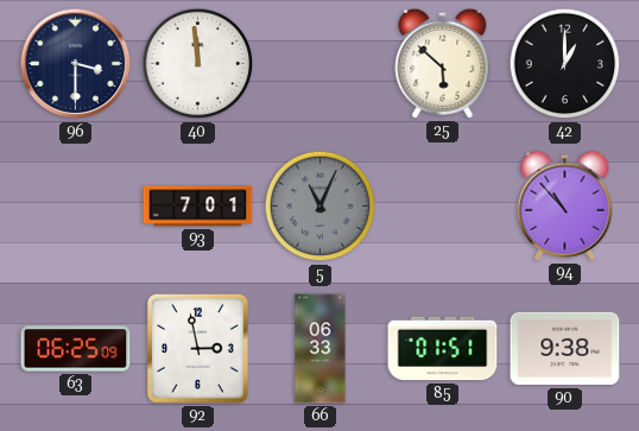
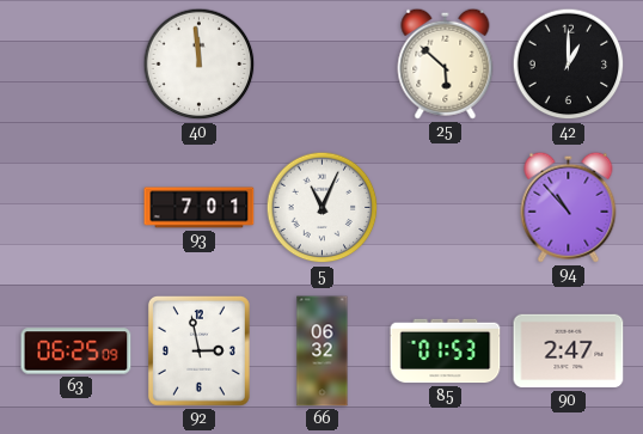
96: 3:30 -> none (76, 64)
5 dial: grey -> white (323, 208)
66: 06:33 -> 06:32 (323, 352)
85: 01:51 -> 01:53 (446, 352)
90: 9:38 -> 2:47 (569, 352)
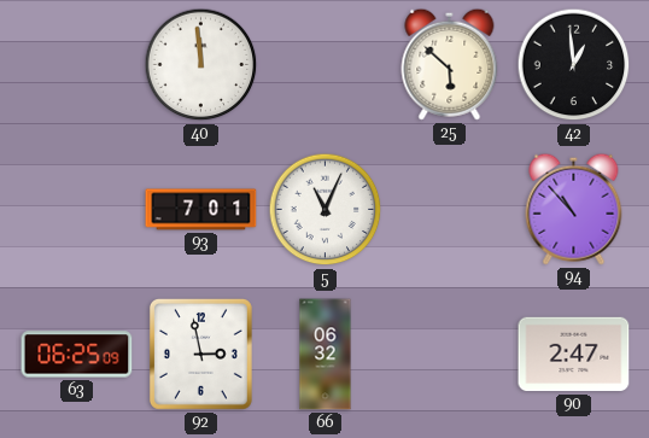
42: 1:00 -> 12:59 (574, 65)
85: 01:53 -> none (446, 352)
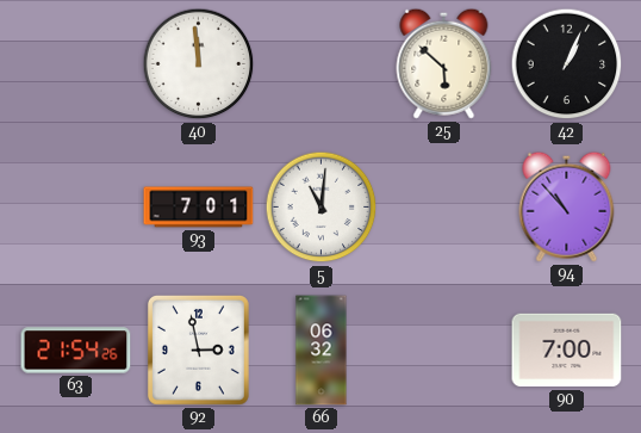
42: 12:59 -> 1:04 (567, 64)
5: 11:04 -> 11:01 (322, 208)
63: 06:25 -> 21:54 (76, 351)
90: 2:47 -> 7:00 (567, 351)
